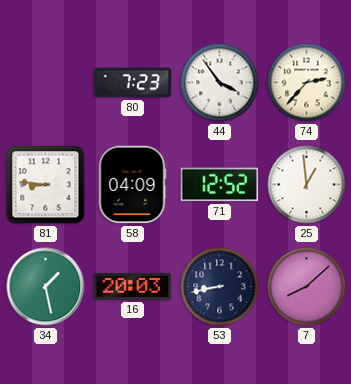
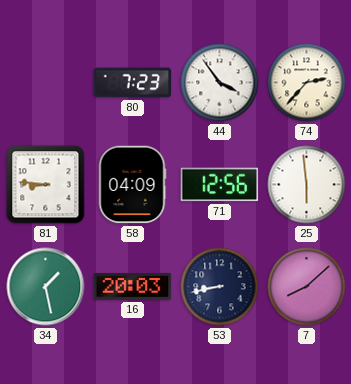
71: 12:52 -> 12:56 (220, 185)
25: 12:59 -> 5:59 (307, 185)
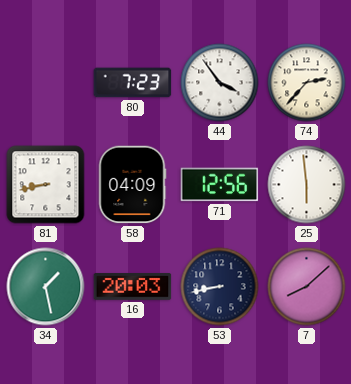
81: 8:46 -> 8:43 (46, 185)
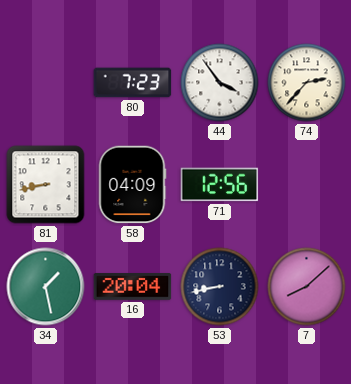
25: 5:59 -> none (307, 185)
16: 20:03 -> 20:04 (133, 287)
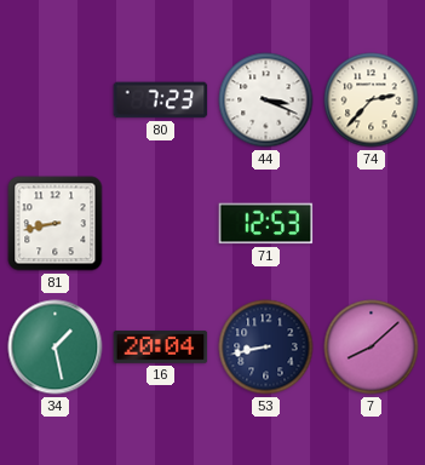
44: 3:54 -> 3:19 (266, 101)
58: 04:09 -> none (132, 185)
71: 12:56 -> 12:53 (266, 224)
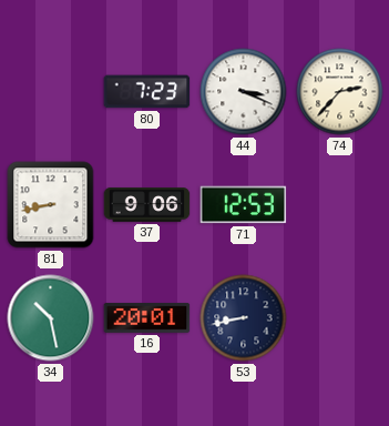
37: none -> 9:06 (147, 205)
34: 1:28 -> 10:28 (51, 318)
16: 20:04 -> 20:01 (147, 318)
7: 8:08 -> none (372, 348)
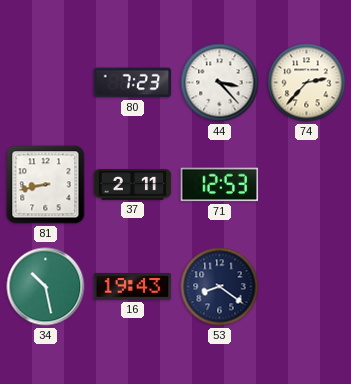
44: 3:19 -> 3:23 (220, 83)
37: 9:06 -> 2:11 (133, 185)
16: 20:01 -> 19:43 (133, 287)
53: 8:43 -> 8:21 (220, 287)
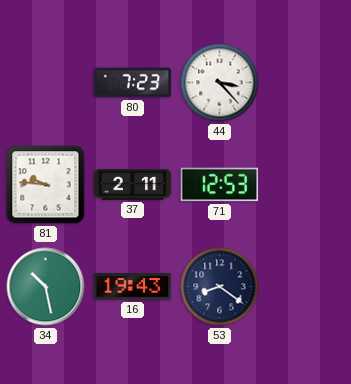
74: 2:37 -> none (307, 83)
81: 8:43 -> 9:46 (46, 185)
